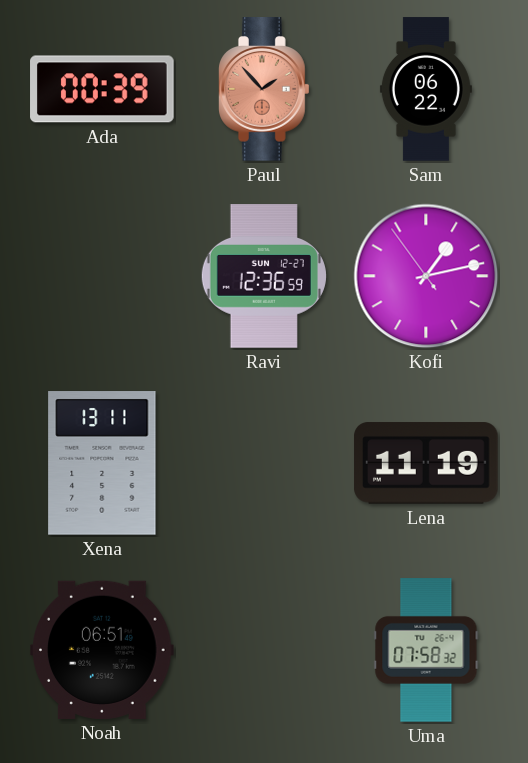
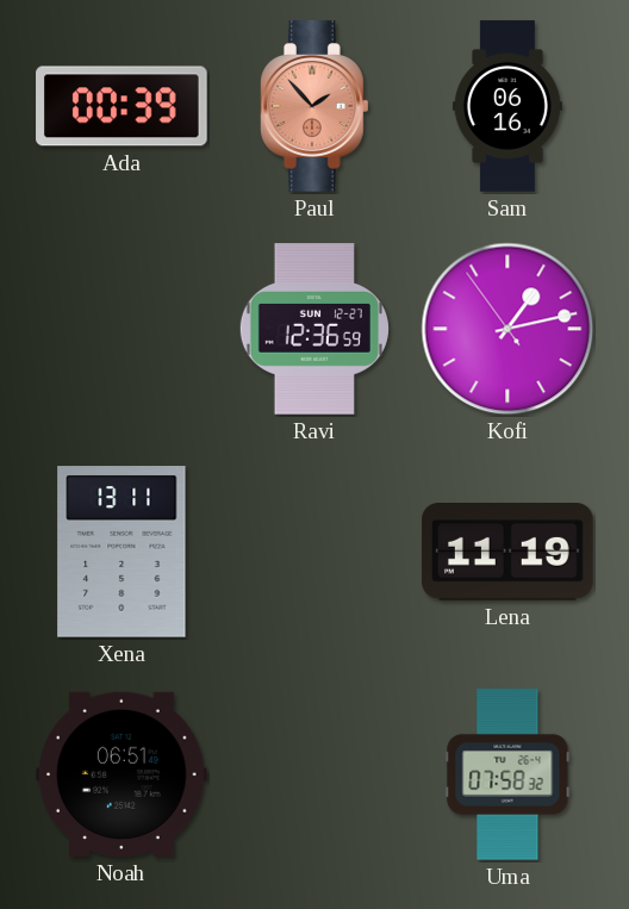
Sam: 06:22 -> 06:16 (507, 106)
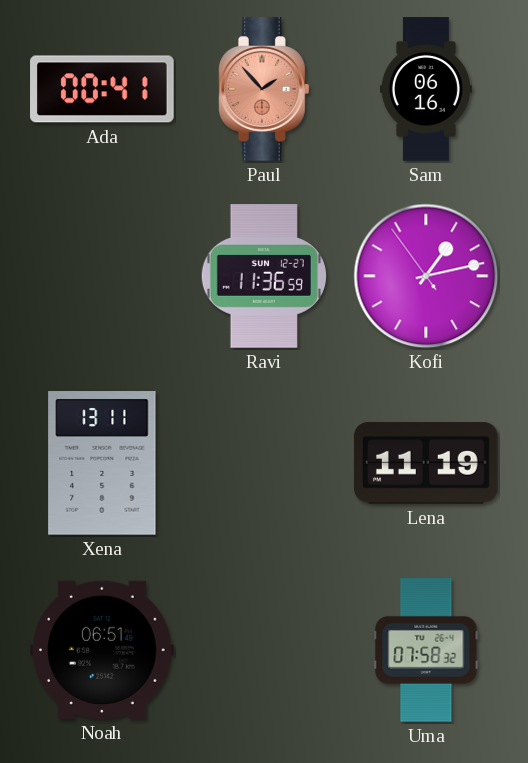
Ada: 00:39 -> 00:41 (102, 89)
Ravi: 12:36 -> 11:36 (264, 276)
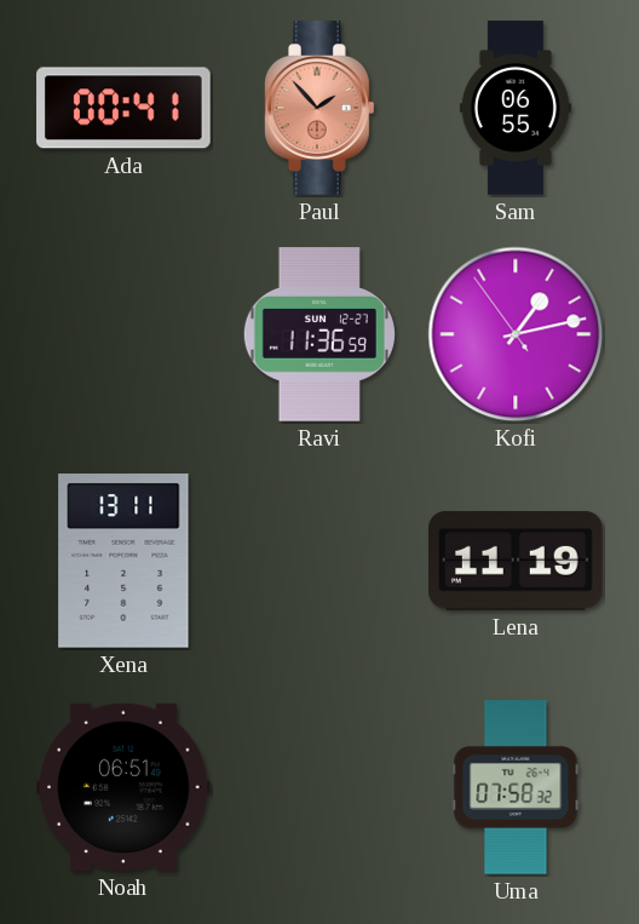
Sam: 06:16 -> 06:55 (516, 108)
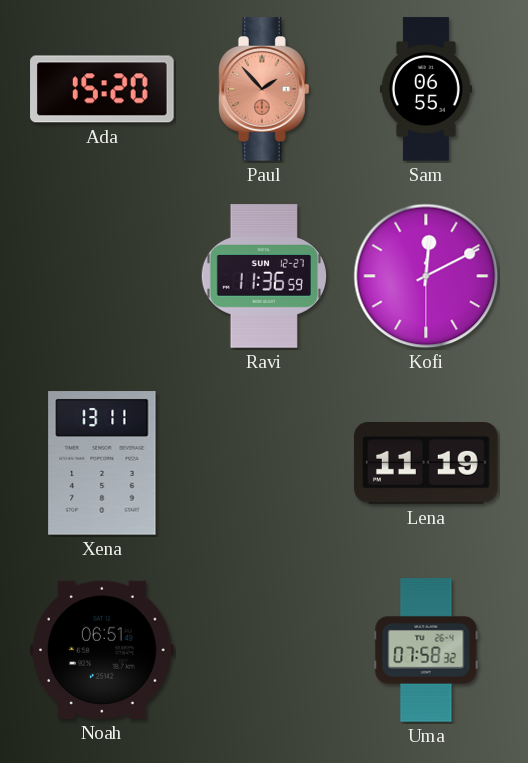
Ada: 00:41 -> 15:20 (102, 89)
Kofi: 1:12 -> 12:10 (426, 276)
